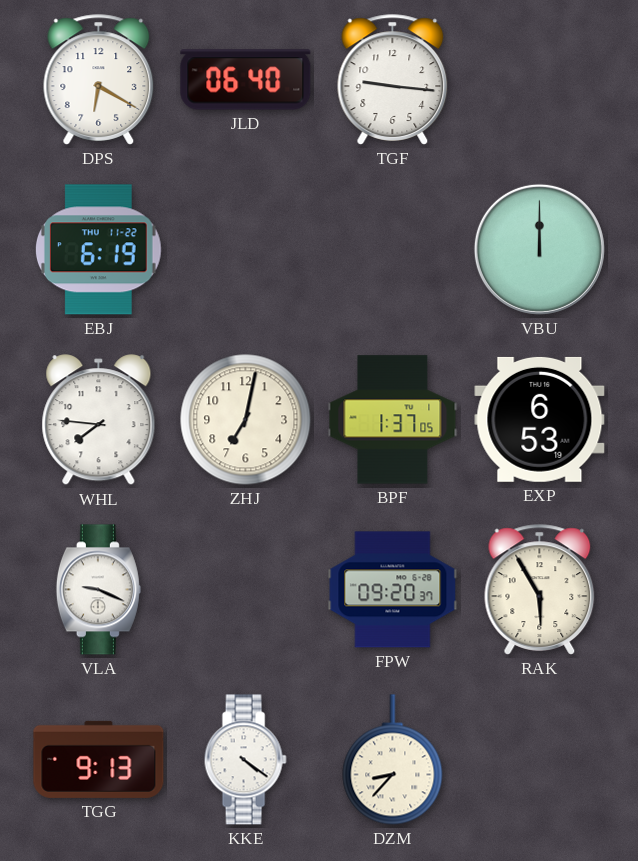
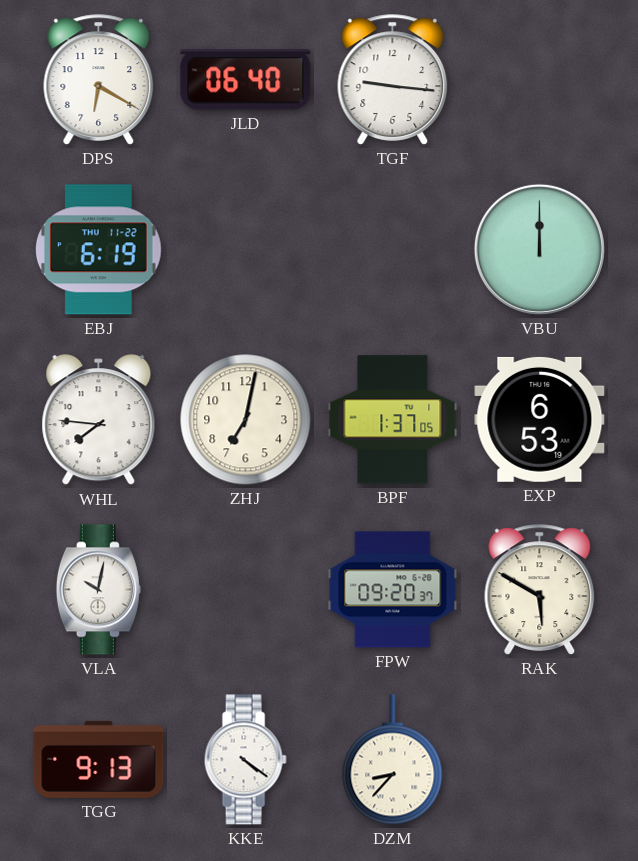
VLA: 9:19 -> 10:02 (98, 590)
RAK: 5:55 -> 5:50 (540, 590)
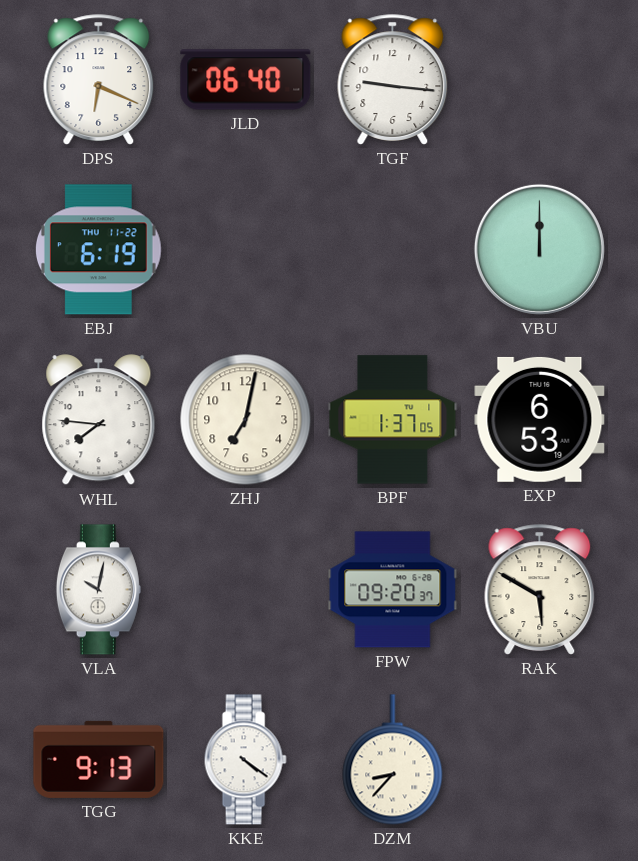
DPS: 6:20 -> 6:19 (99, 80)
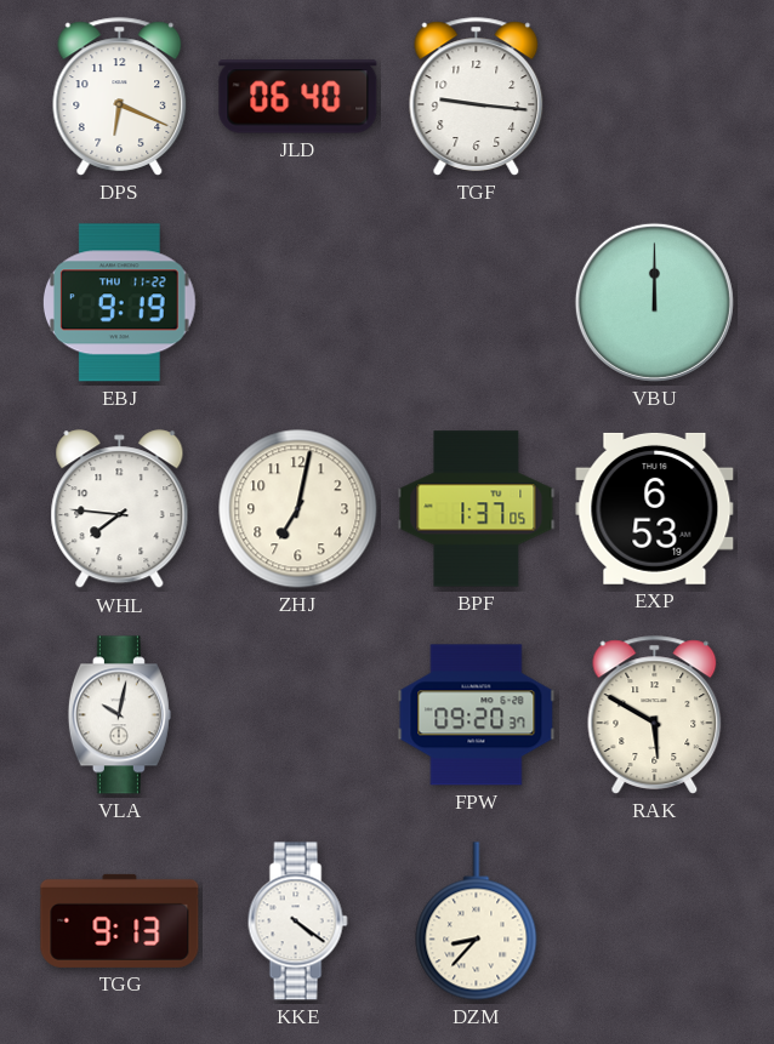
EBJ: 6:19 -> 9:19 (119, 303)
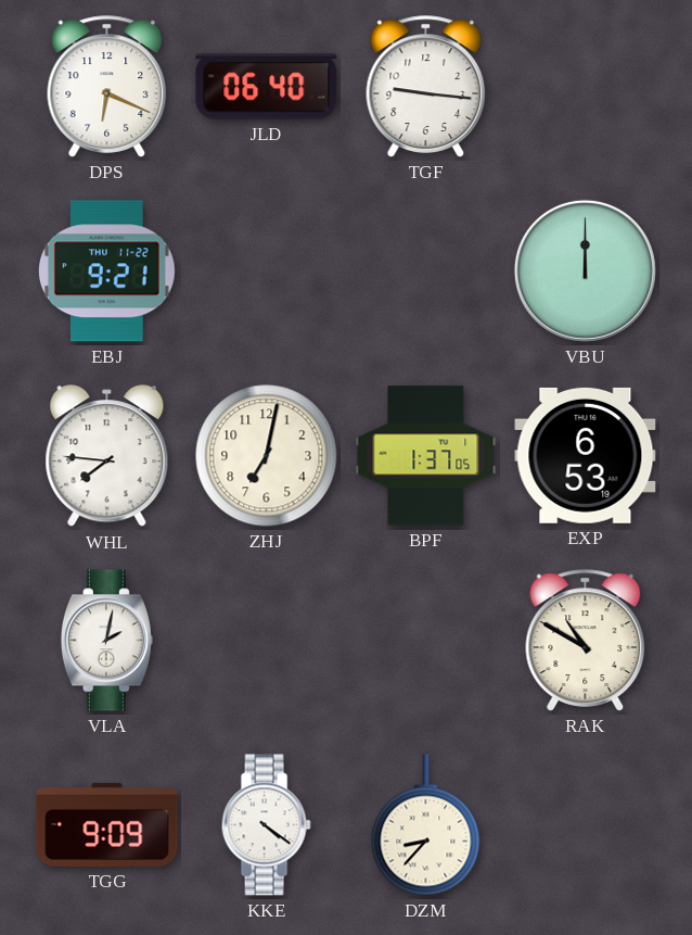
EBJ: 9:19 -> 9:21 (106, 271)
VLA: 10:02 -> 2:02 (106, 641)
FPW: 09:20 -> none (477, 715)
RAK: 5:50 -> 10:50 (586, 641)
TGG: 9:13 -> 9:09 (107, 824)
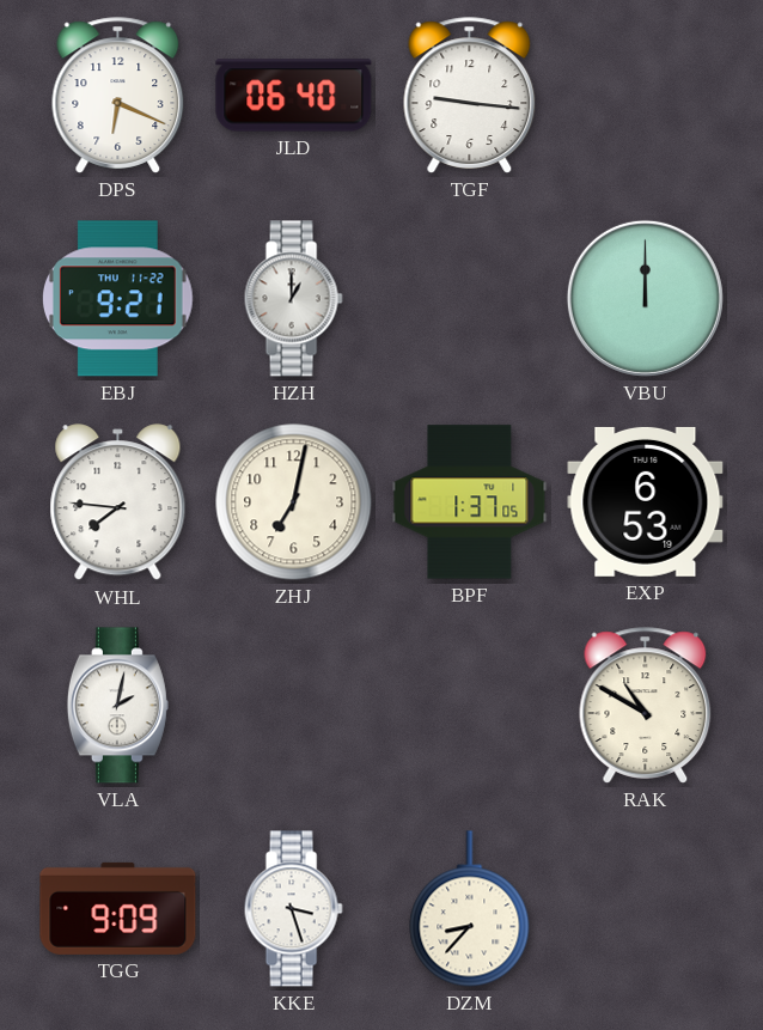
HZH: none -> 1:00 (293, 299)
KKE: 4:21 -> 3:27 (293, 909)
